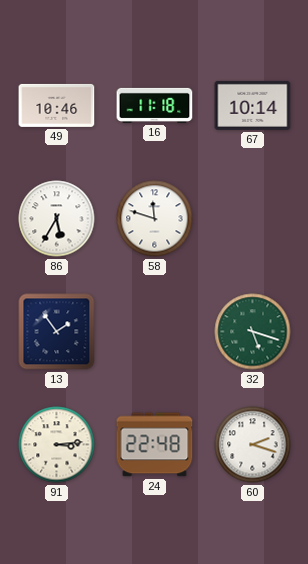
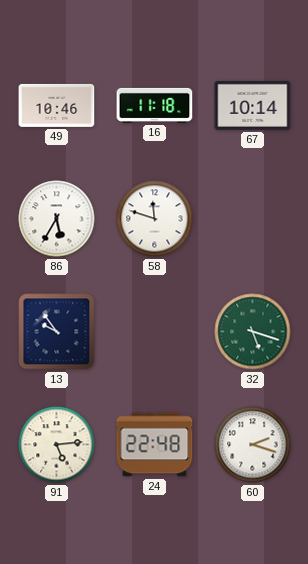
13: 1:54 -> 9:54 (57, 332)
91: 3:14 -> 5:14 (57, 445)
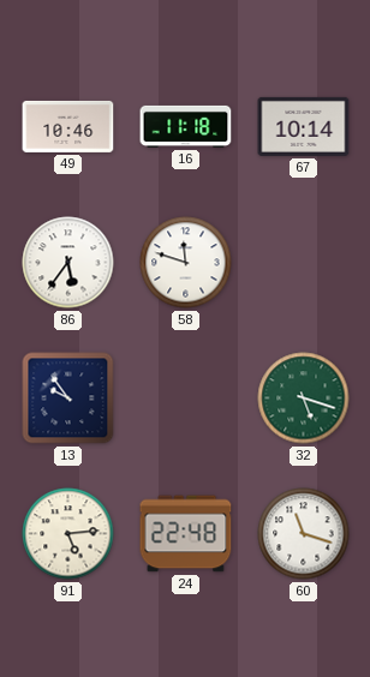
86: 5:35 -> 5:36 (68, 263)
60: 2:18 -> 11:18 (304, 534)
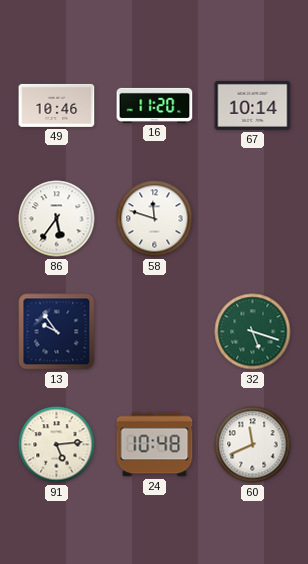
16: 11:18 -> 11:20 (155, 105)
24: 22:48 -> 10:48 (155, 445)
60: 11:18 -> 11:41 (253, 445)
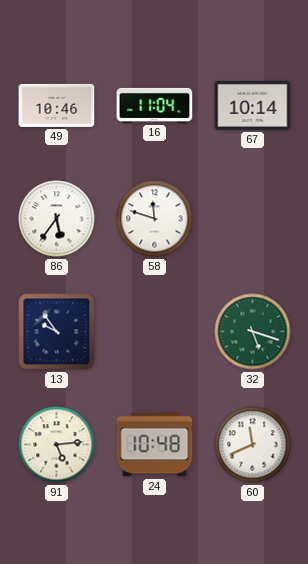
16: 11:20 -> 11:04 (155, 105)
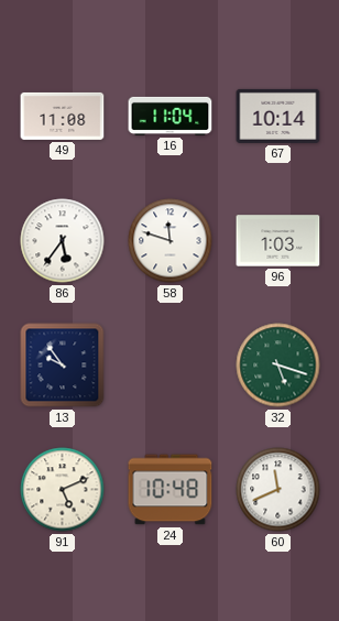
49: 10:46 -> 11:08 (63, 116)
96: none -> 1:03 (278, 241)
91: 5:14 -> 5:11 (63, 490)
